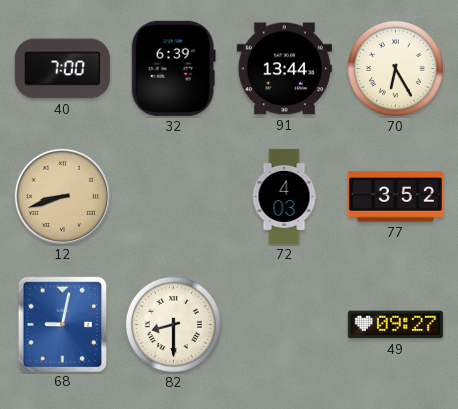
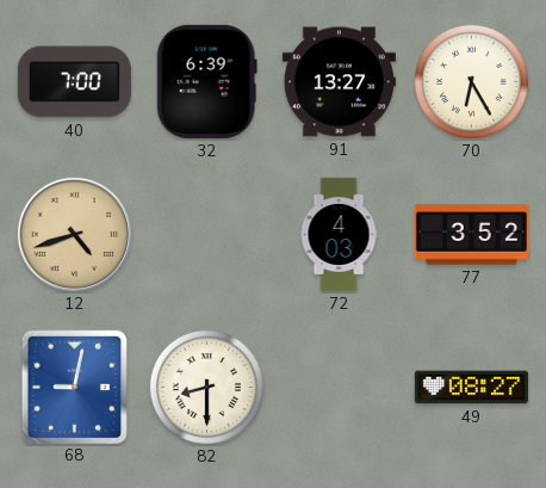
91: 13:44 -> 13:27 (339, 82)
12: 8:42 -> 4:42 (74, 234)
49: 09:27 -> 08:27 (471, 388)
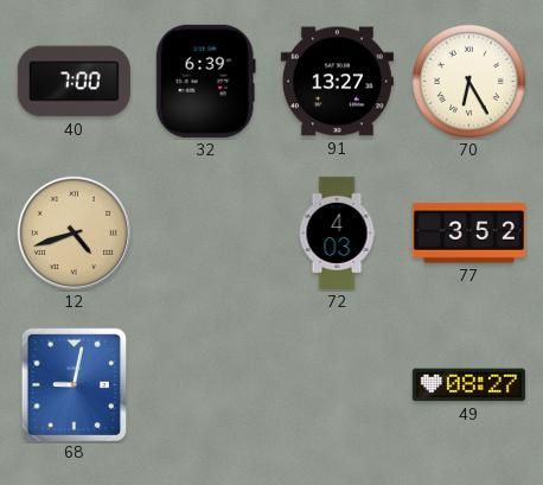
82: 8:30 -> none (206, 387)
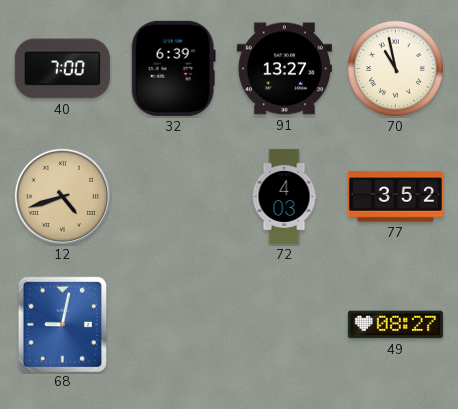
70: 6:25 -> 10:58 (395, 68)
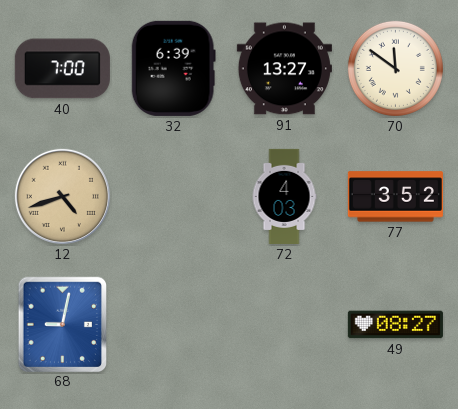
70: 10:58 -> 11:51 (395, 68)
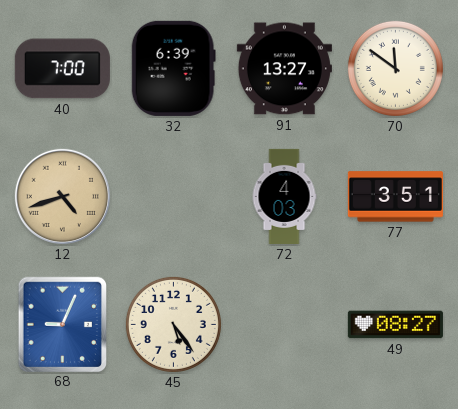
77: 3:52 -> 3:51 (395, 197)
68: 9:02 -> 9:04 (62, 324)
45: none -> 5:24 (173, 324)
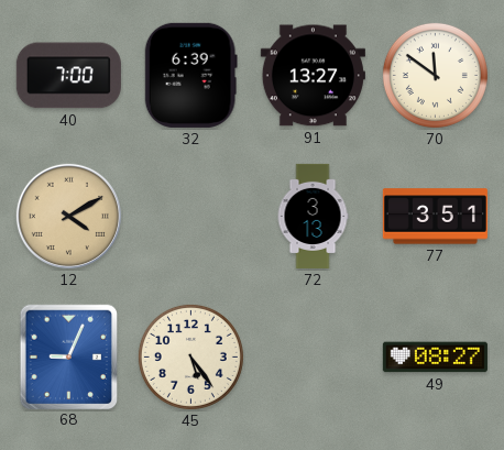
12: 4:42 -> 4:10 (68, 216)
72: 4:03 -> 3:13 (313, 216)
